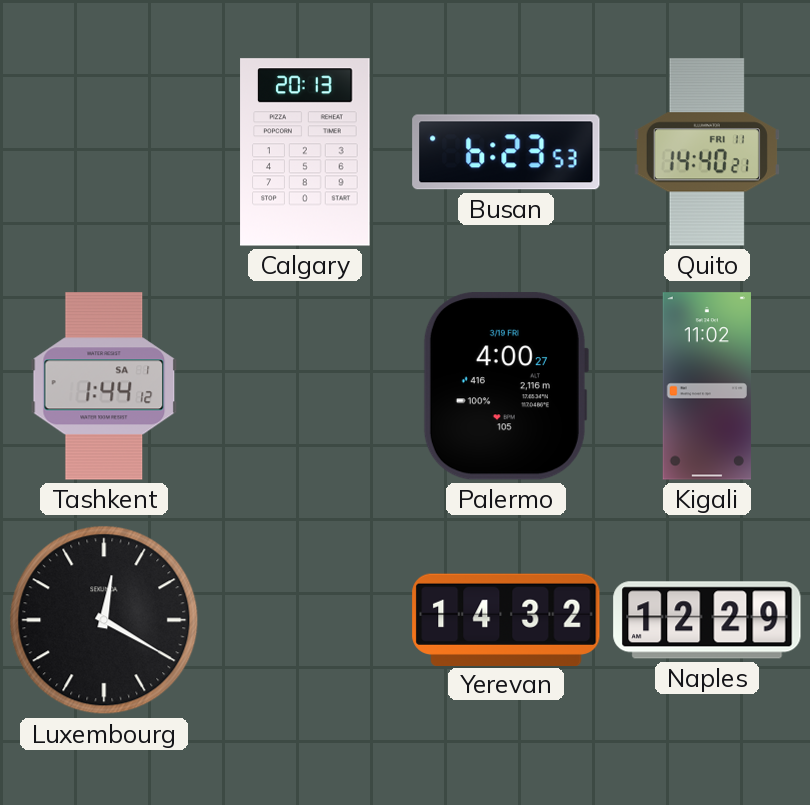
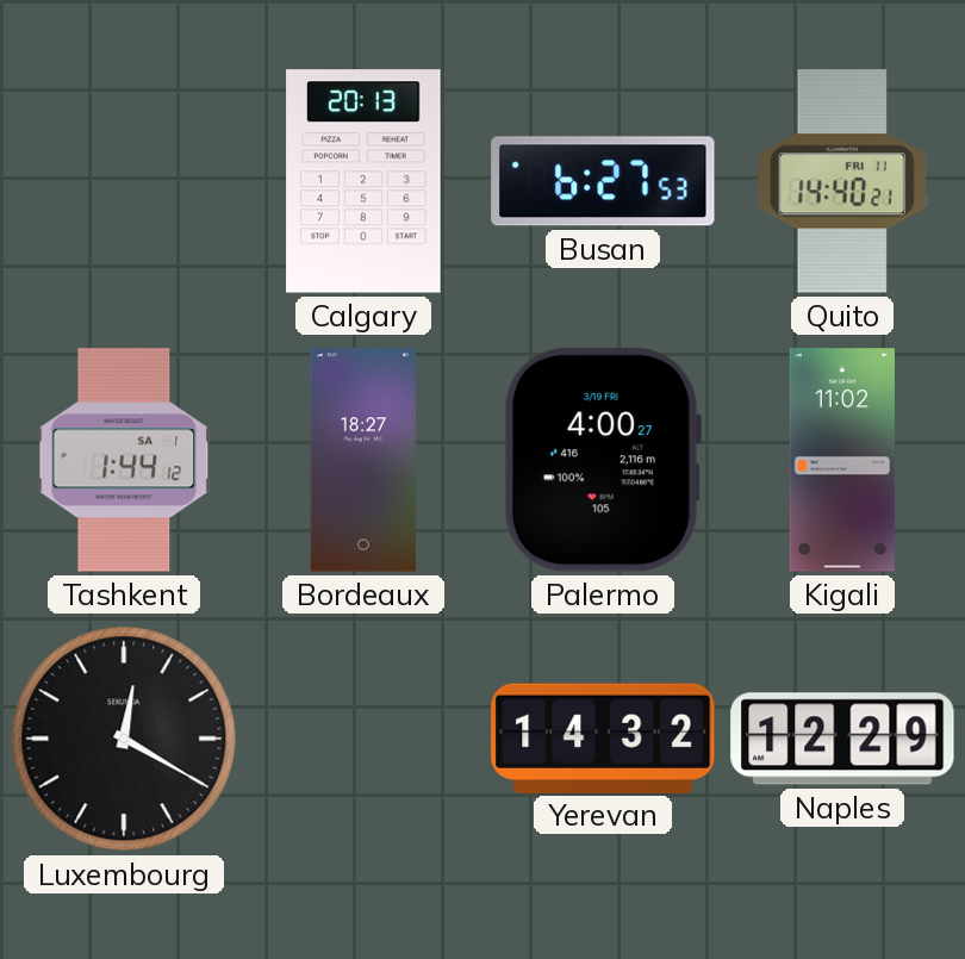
Busan: 6:23 -> 6:27 (603, 181)
Bordeaux: none -> 18:27 (363, 460)
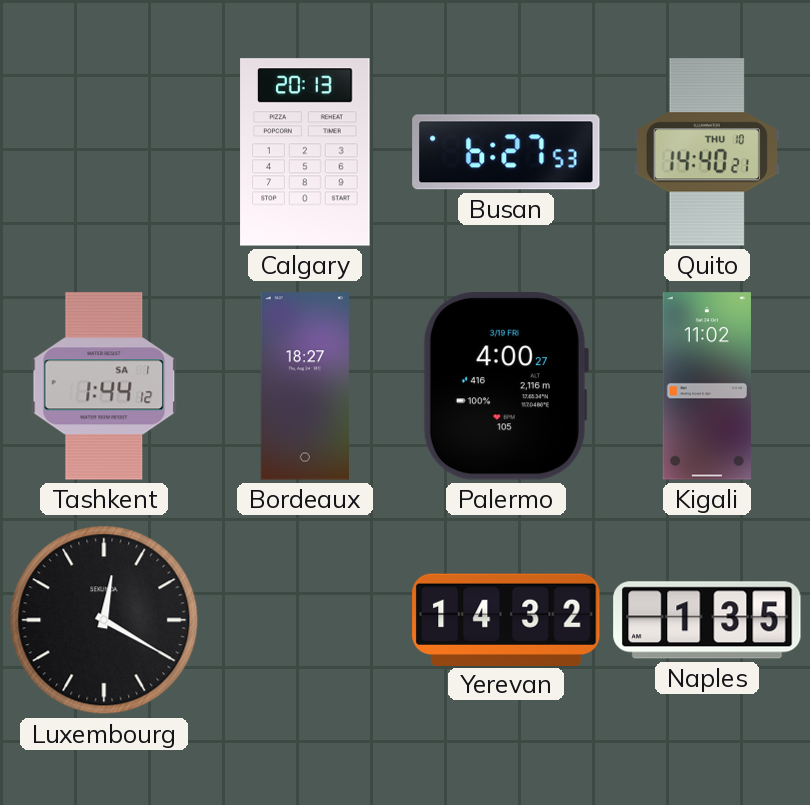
Quito date: FRI 11 -> THU 10 (707, 152)
Naples: 12:29 -> 1:35 (707, 620)
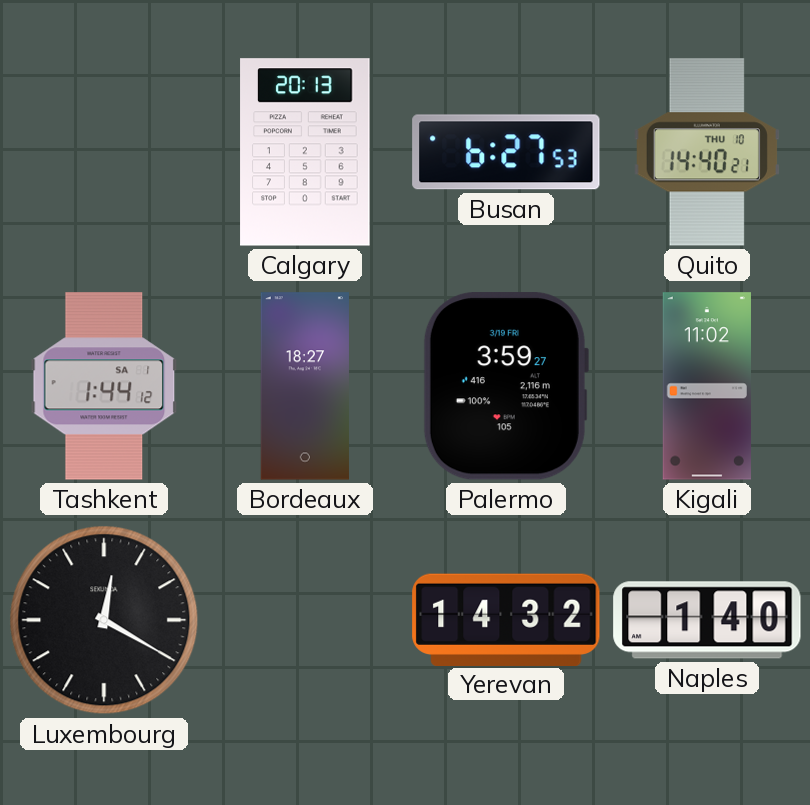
Palermo: 4:00 -> 3:59 (505, 386)
Naples: 1:35 -> 1:40 (707, 620)
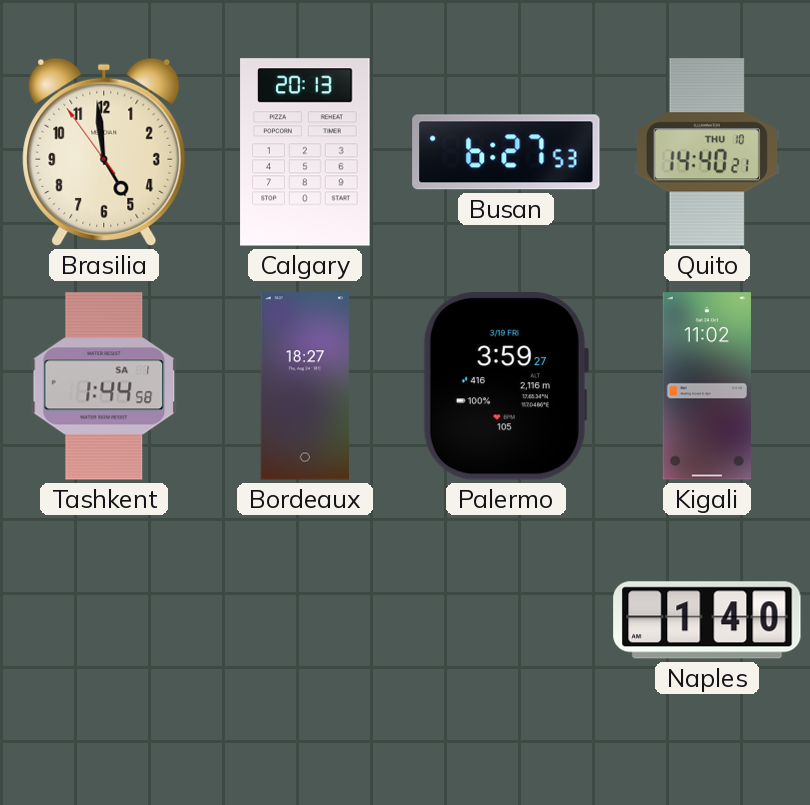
Brasilia: none -> 4:58 (104, 152)
Tashkent: 1:44:12 -> 1:44:58 (104, 386)
Luxembourg: 12:20 -> none (104, 620)
Yerevan: 14:32 -> none (506, 619)
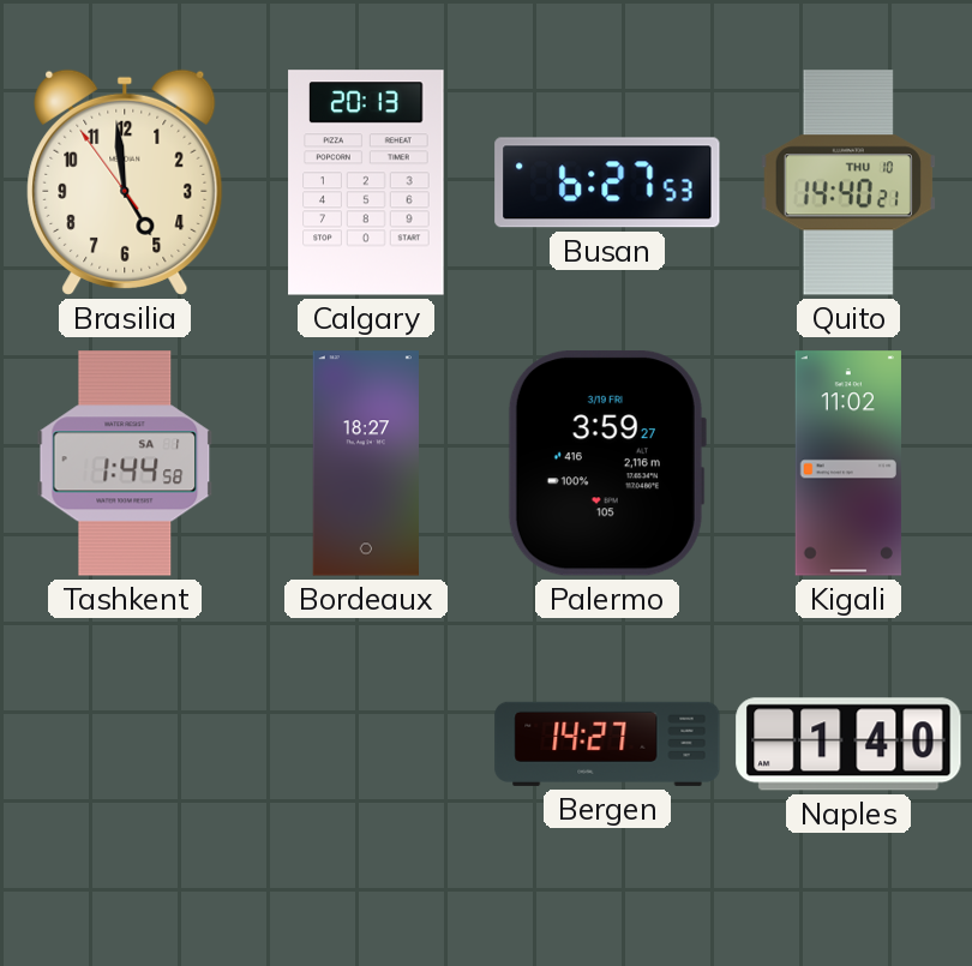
Bergen: none -> 14:27 (607, 744)
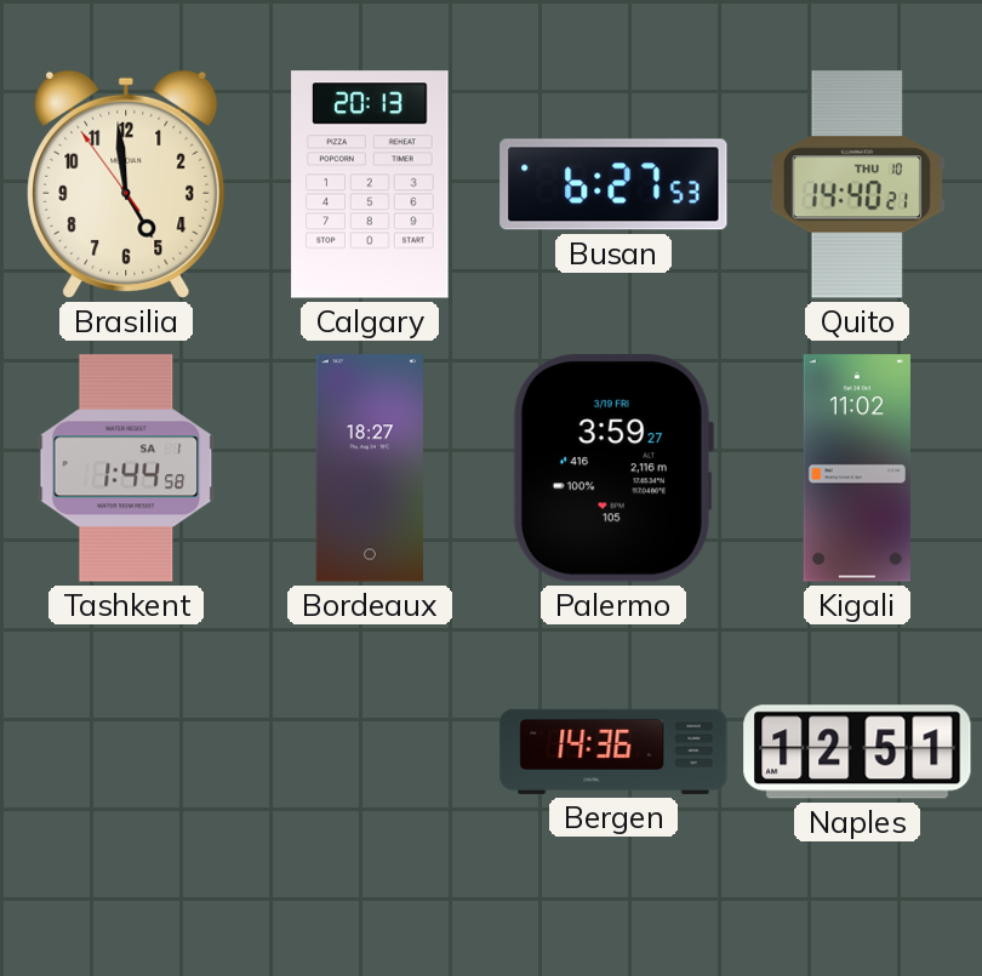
Bergen: 14:27 -> 14:36 (613, 752)
Naples: 1:40 -> 12:51 (857, 752)
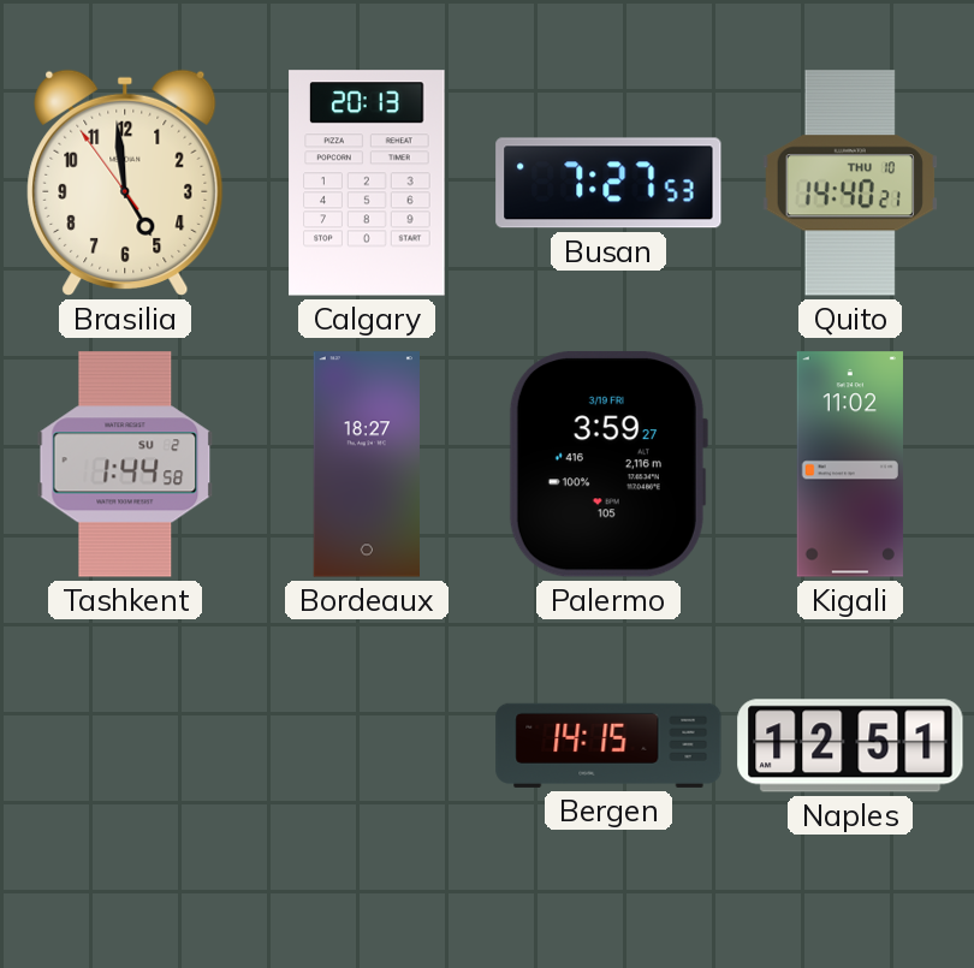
Busan: 6:27 -> 7:27 (608, 183)
Tashkent date: SA 1 -> SU 2 (125, 464)
Bergen: 14:36 -> 14:15 (608, 746)
